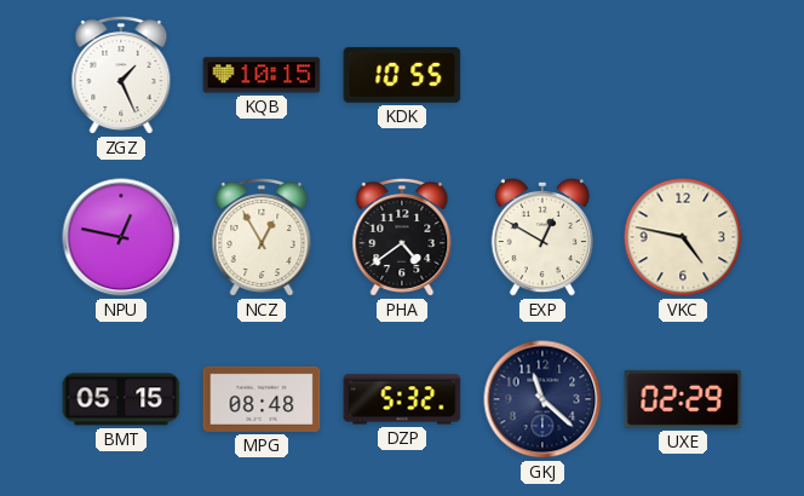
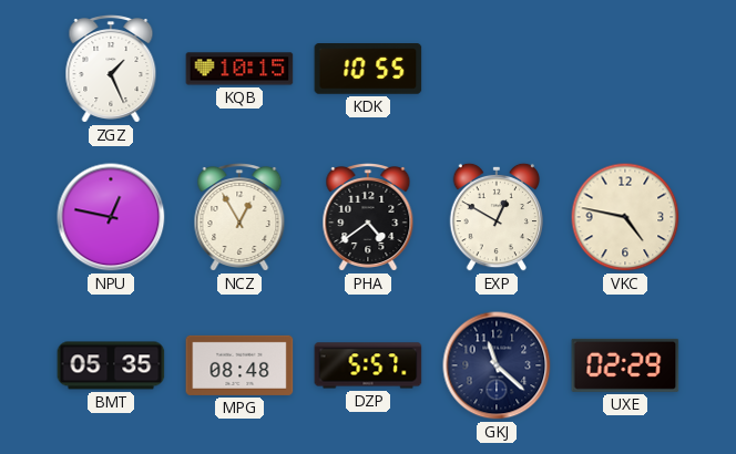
BMT: 05:15 -> 05:35 (111, 365)
DZP: 5:32 -> 5:57 (368, 365)
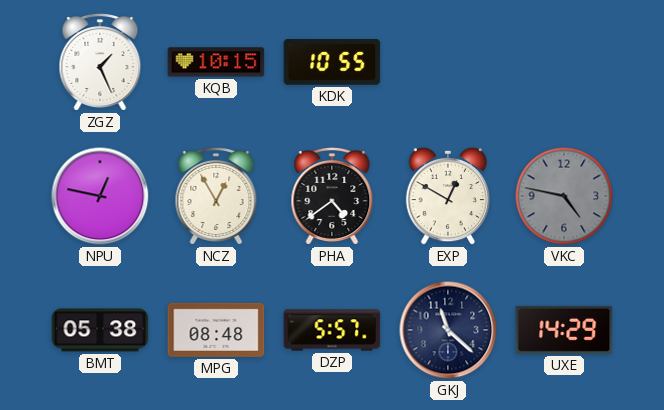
VKC dial: cream -> grey (564, 196)
BMT: 05:35 -> 05:38 (100, 330)
UXE: 02:29 -> 14:29 (564, 330)
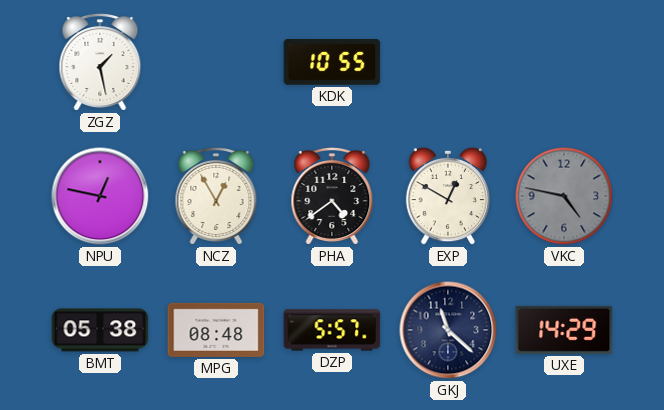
ZGZ: 1:26 -> 1:28 (100, 63)
KQB: 10:15 -> none (216, 62)
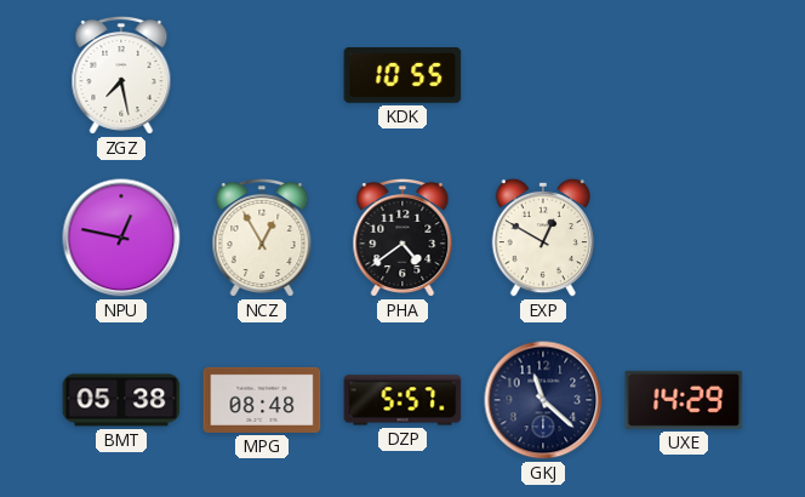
ZGZ: 1:28 -> 7:28 (121, 76)
VKC: 4:47 -> none (564, 196)
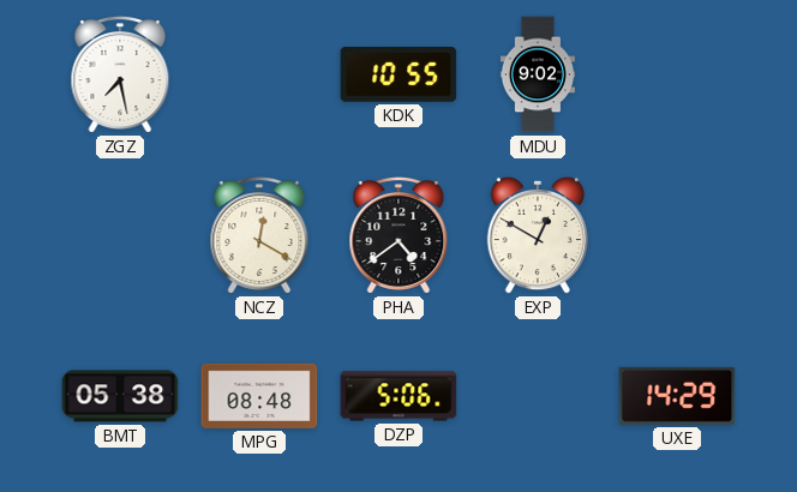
MDU: none -> 9:02 (538, 74)
NPU: 12:47 -> none (121, 238)
NCZ: 12:55 -> 12:20 (259, 236)
DZP: 5:57 -> 5:06 (398, 396)
GKJ: 11:22 -> none (543, 400)
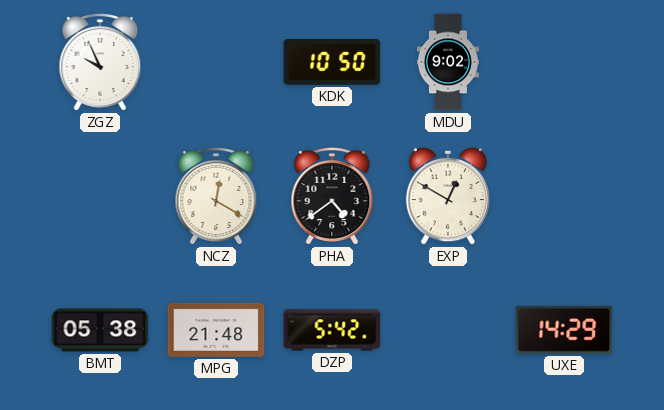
ZGZ: 7:28 -> 9:56 (100, 63)
KDK: 10:55 -> 10:50 (332, 63)
MPG: 08:48 -> 21:48 (216, 330)
DZP: 5:06 -> 5:42 (332, 330)
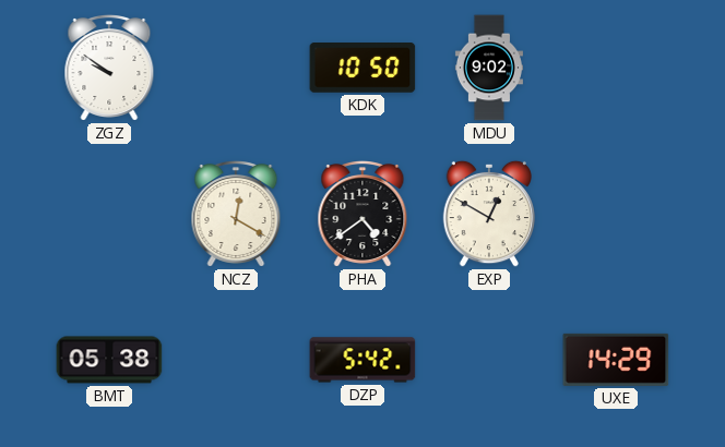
ZGZ: 9:56 -> 9:51 (109, 69)
MPG: 21:48 -> none (216, 330)
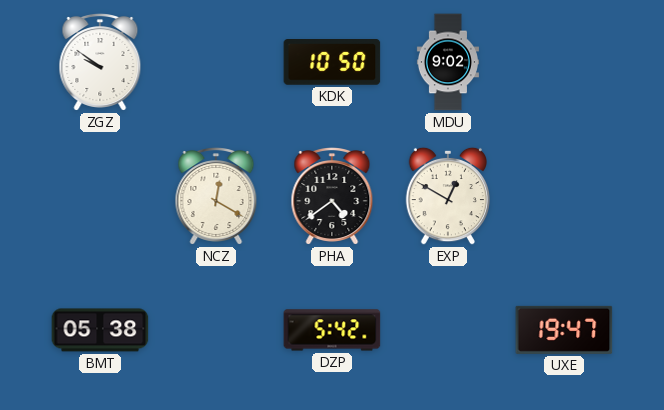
UXE: 14:29 -> 19:47 (564, 330)
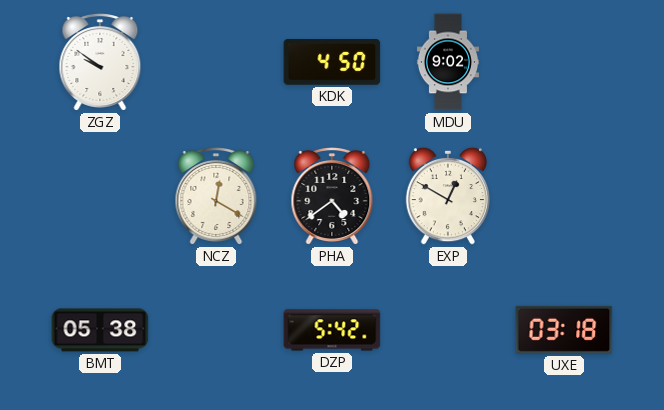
KDK: 10:50 -> 4:50 (332, 63)
UXE: 19:47 -> 03:18 (564, 330)
